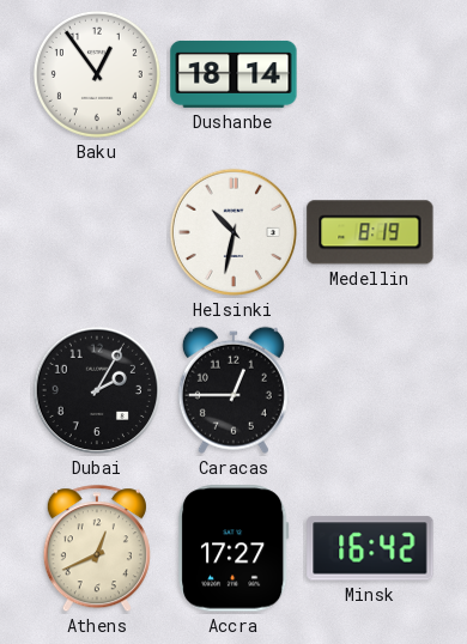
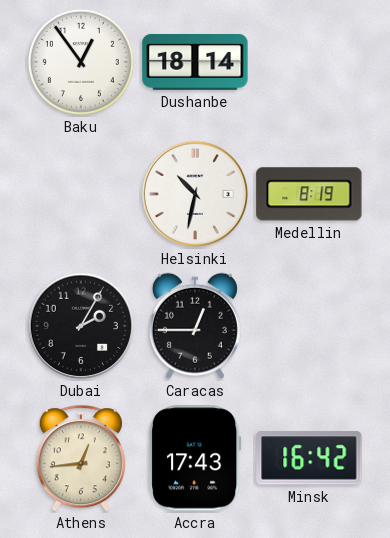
Athens: 12:41 -> 12:44 (81, 459)
Accra: 17:27 -> 17:43 (195, 458)
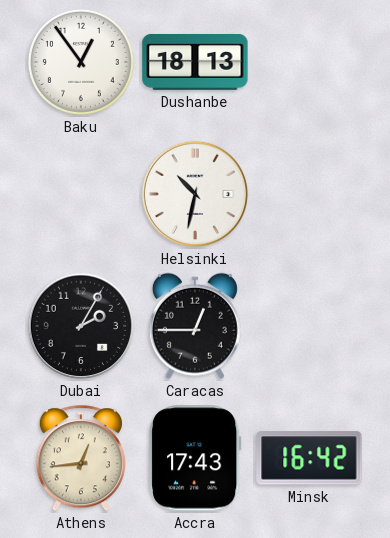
Dushanbe: 18:14 -> 18:13 (195, 62)
Medellin: 8:19 -> none (309, 194)
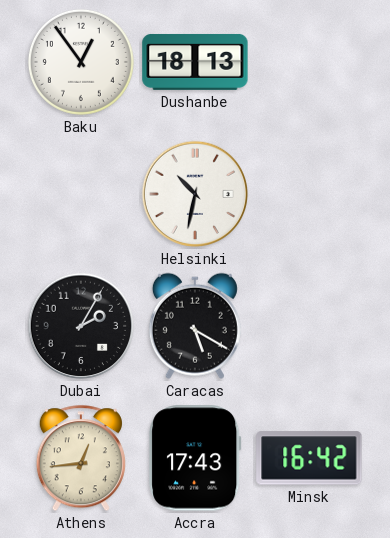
Caracas: 12:45 -> 5:20 (195, 326)
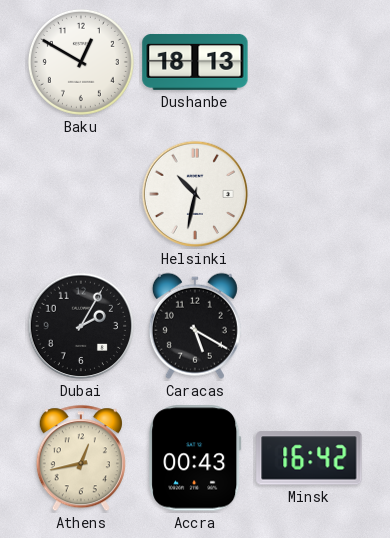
Baku: 12:54 -> 12:50 (81, 62)
Athens: 12:44 -> 12:43 (81, 459)
Accra: 17:43 -> 00:43 (195, 458)
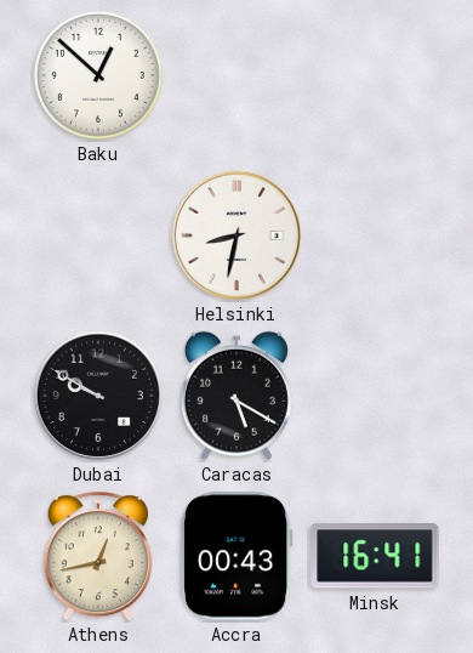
Baku: 12:50 -> 12:52 (98, 75)
Dushanbe: 18:13 -> none (195, 62)
Helsinki: 10:32 -> 8:32 (236, 235)
Dubai: 2:05 -> 9:50 (98, 396)
Minsk: 16:42 -> 16:41 (375, 556)
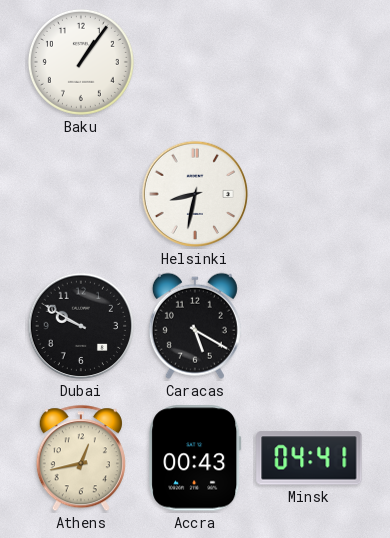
Baku: 12:52 -> 1:06 (81, 62)
Minsk: 16:41 -> 04:41 (309, 458)
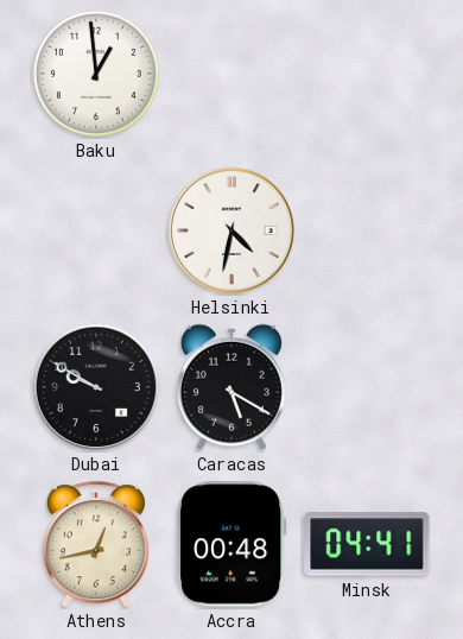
Baku: 1:06 -> 12:59 (96, 74)
Helsinki: 8:32 -> 4:32 (231, 230)
Accra: 00:43 -> 00:48 (231, 544)
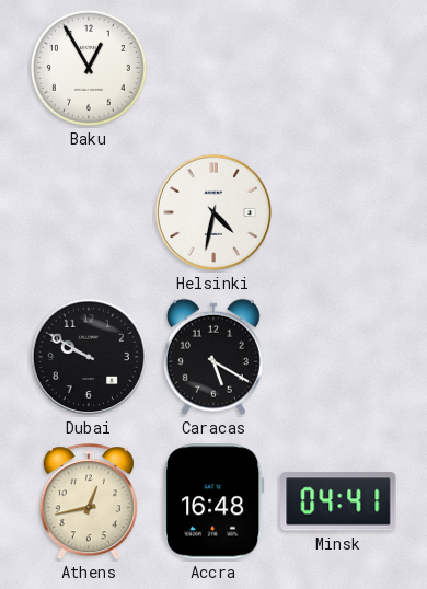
Baku: 12:59 -> 12:55 (89, 68)
Accra: 00:48 -> 16:48 (214, 501)
